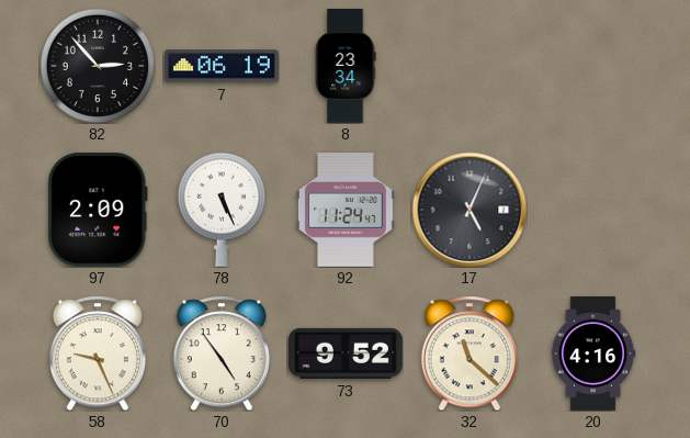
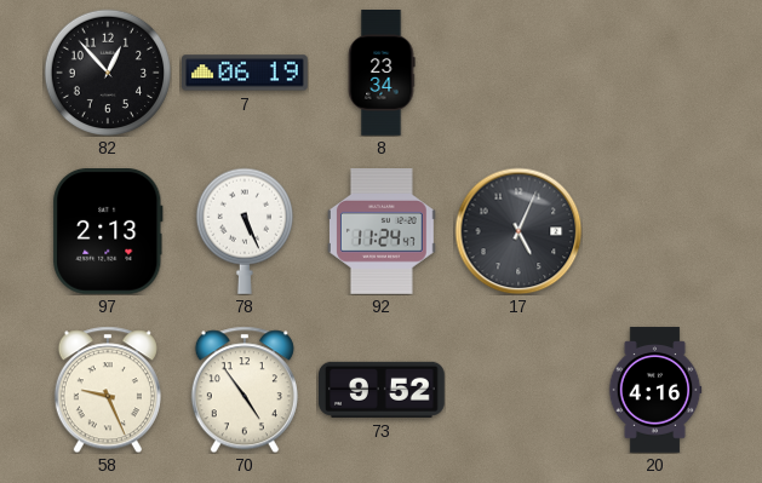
82: 2:53 -> 12:53 (107, 71)
97: 2:09 -> 2:13 (108, 232)
32: 11:22 -> none (470, 353)
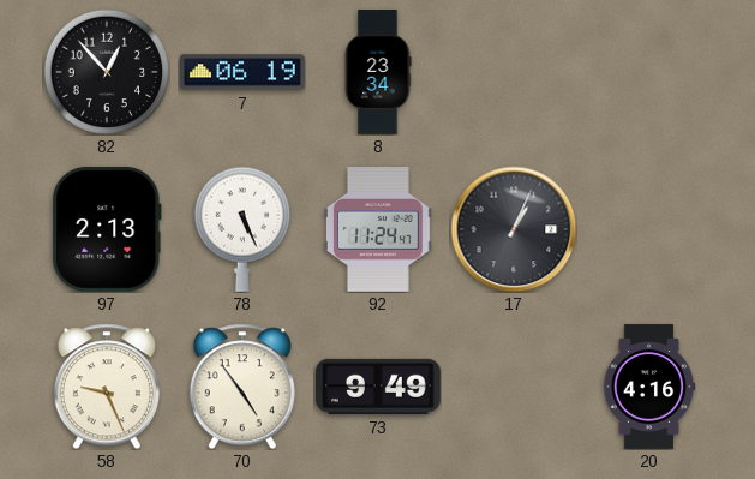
17: 5:04 -> 1:04 (514, 229)
73: 9:52 -> 9:49 (379, 387)
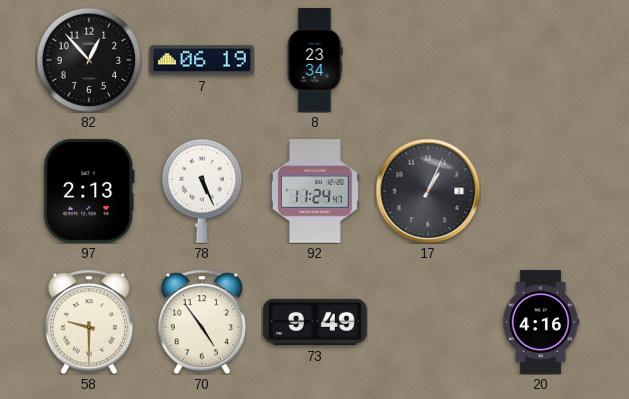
58: 9:26 -> 9:30 (89, 322)
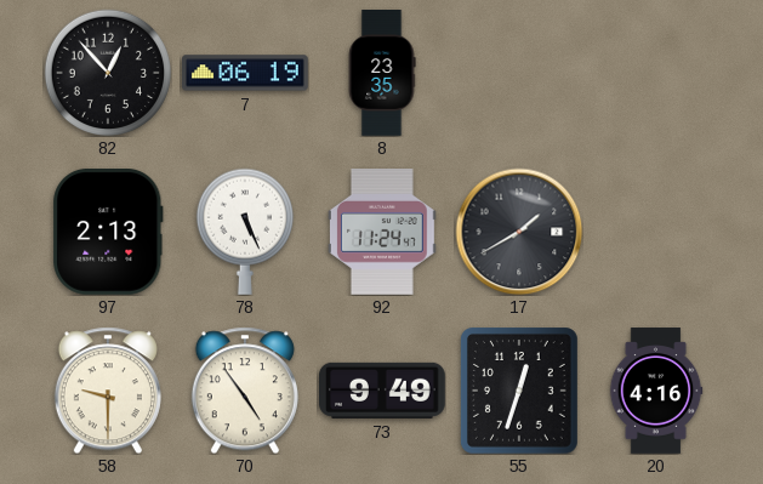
8: 23:34 -> 23:35 (382, 73)
17: 1:04 -> 1:40 (519, 232)
55: none -> 12:33 (519, 392)
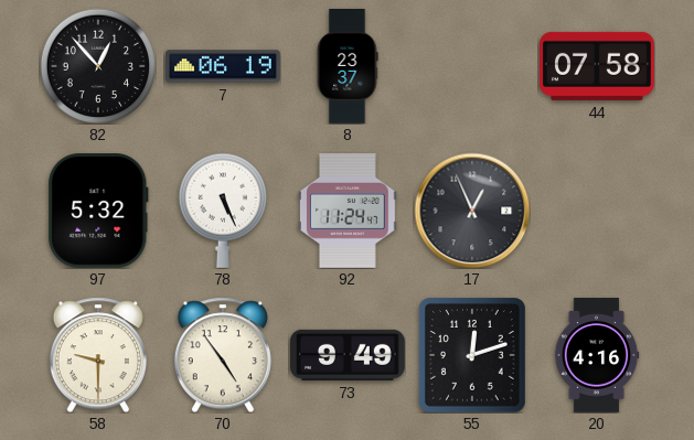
8: 23:35 -> 23:37 (348, 66)
44: none -> 07:58 (598, 66)
97: 2:13 -> 5:32 (98, 212)
17: 1:40 -> 12:56 (472, 211)
55: 12:33 -> 12:12 (472, 356)
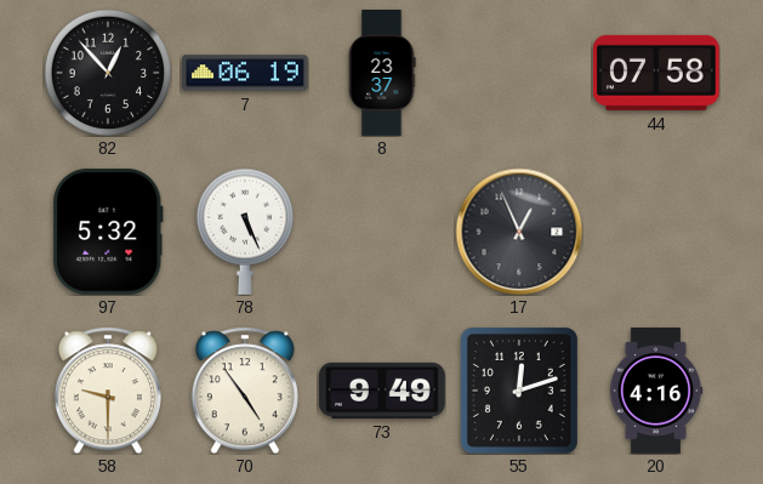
92: 11:24 -> none (348, 212)
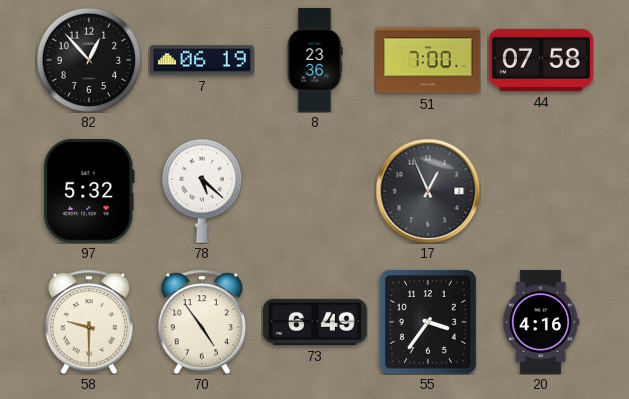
8: 23:37 -> 23:36 (315, 60)
51: none -> 7:00 (429, 60)
78: 5:26 -> 5:22 (202, 191)
73: 9:49 -> 6:49 (316, 322)
55: 12:12 -> 3:36 (428, 323)
